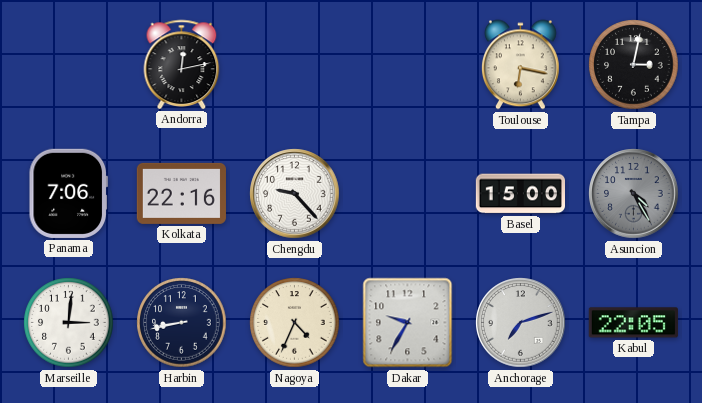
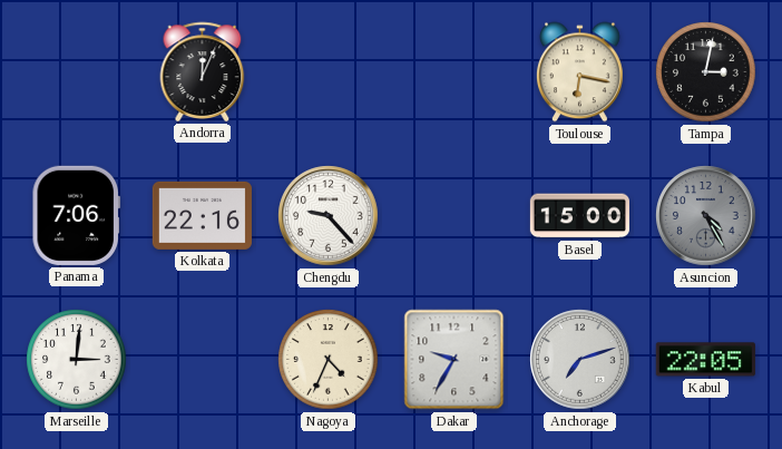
Andorra: 12:13 -> 12:04 (203, 71)
Harbin: 8:43 -> none (182, 323)
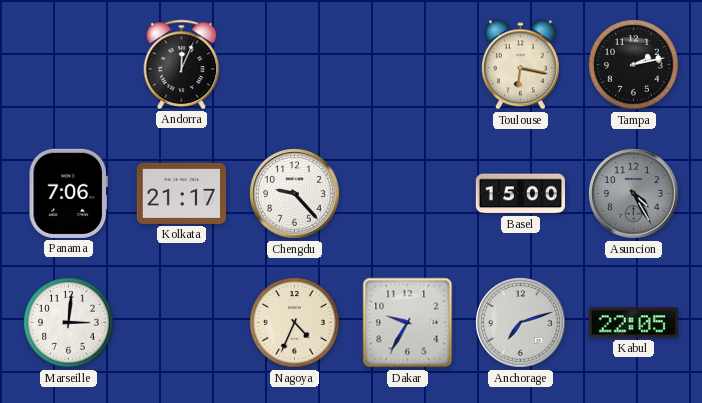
Tampa: 3:02 -> 2:13 (634, 65)
Kolkata: 22:16 -> 21:17 (181, 193)
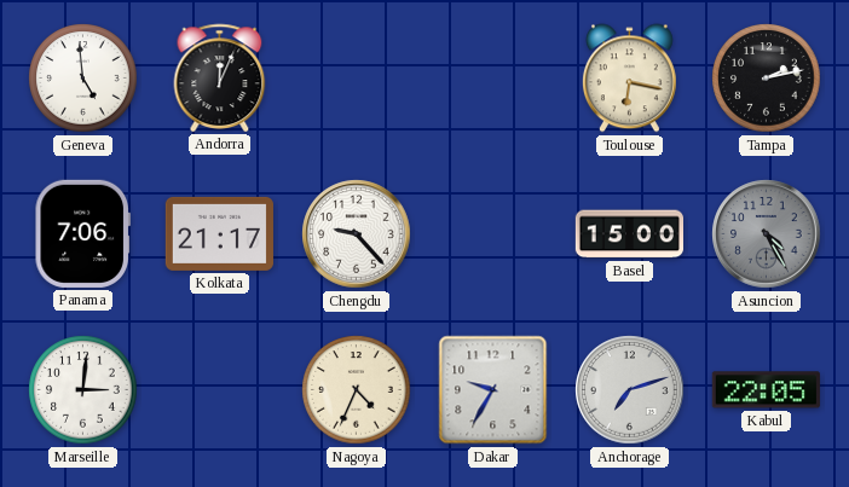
Geneva: none -> 4:59 (83, 79)
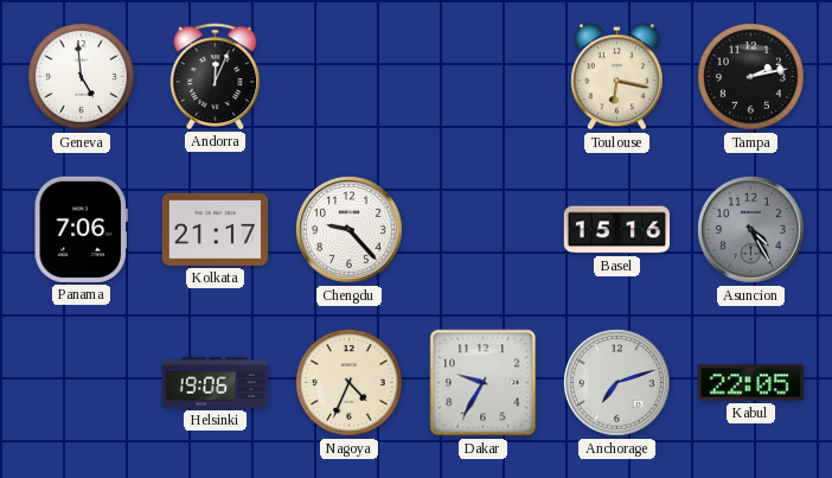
Basel: 15:00 -> 15:16 (616, 230)
Marseille: 3:01 -> none (83, 390)
Helsinki: none -> 19:06 (215, 382)
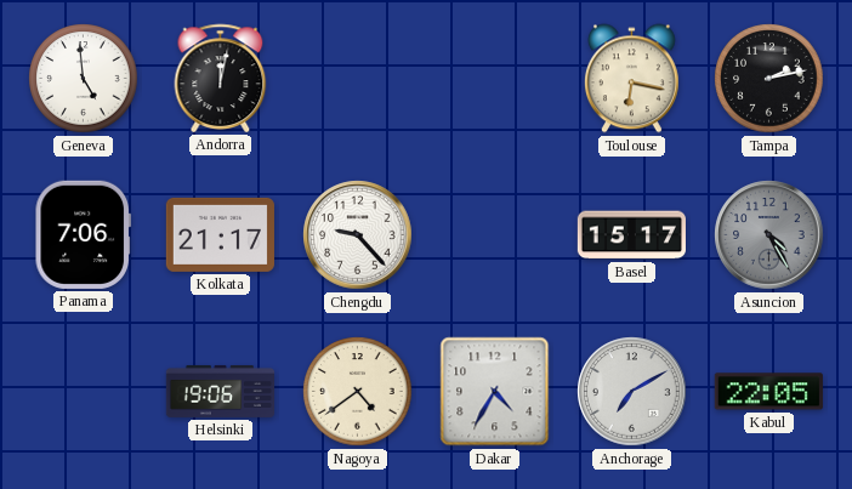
Andorra: 12:04 -> 12:02 (221, 78)
Basel: 15:16 -> 15:17 (631, 235)
Nagoya: 4:34 -> 4:39 (358, 392)
Dakar: 9:35 -> 4:35 (495, 392)
Anchorage: 7:12 -> 7:10 (632, 392)
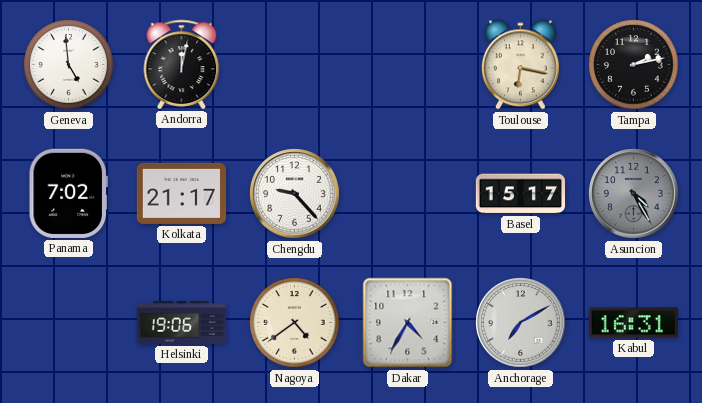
Panama: 7:06 -> 7:02 (68, 193)
Kabul: 22:05 -> 16:31 (633, 323)
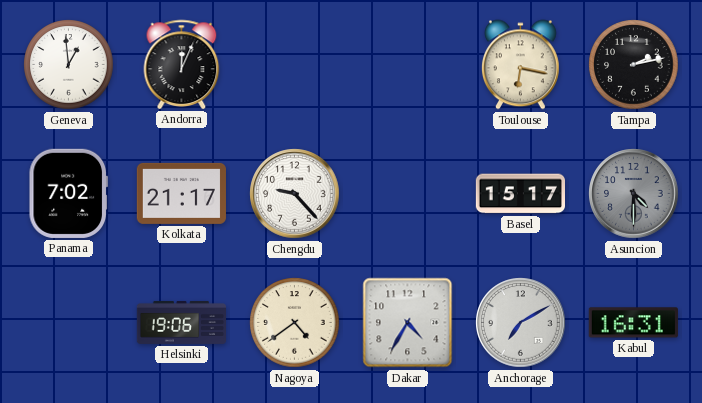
Geneva: 4:59 -> 12:59 (69, 65)
Andorra: 12:02 -> 12:04 (182, 64)
Asuncion: 4:25 -> 4:30 (634, 194)
